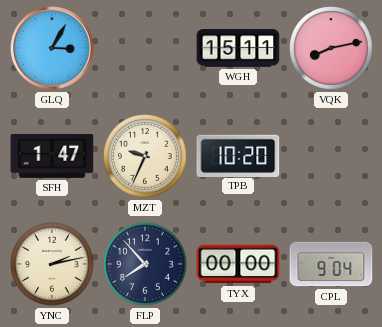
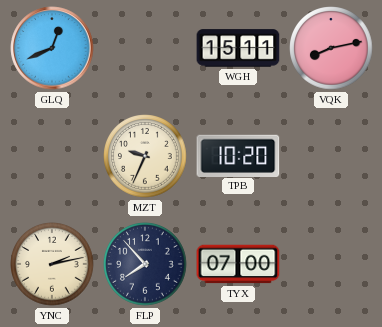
GLQ: 3:05 -> 12:41 (52, 48)
SFH: 1:47 -> none (52, 156)
TYX: 00:00 -> 07:00 (238, 264)
CPL: 9:04 -> none (331, 264)
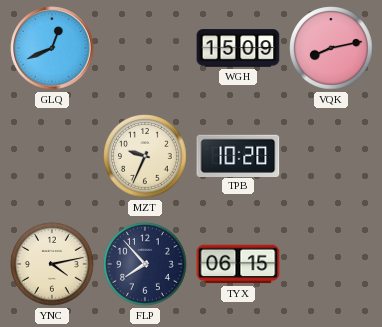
WGH: 15:11 -> 15:09 (238, 48)
YNC: 2:13 -> 4:13 (52, 264)
TYX: 07:00 -> 06:15 (238, 264)
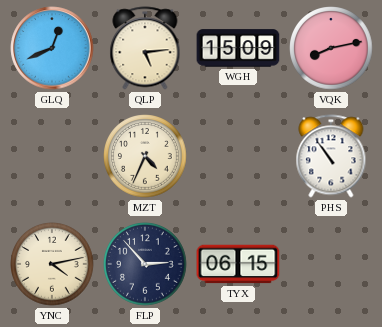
QLP: none -> 5:14 (145, 48)
MZT: 9:34 -> 4:34 (145, 156)
TPB: 10:20 -> none (238, 155)
PHS: none -> 10:54 (331, 156)
FLP: 7:53 -> 2:53 (145, 264)
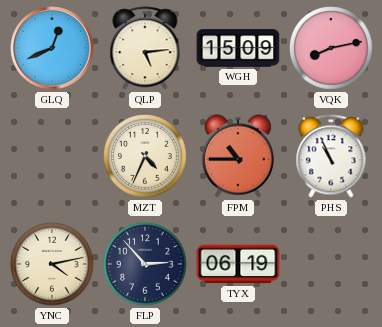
FPM: none -> 10:45 (238, 156)
PHS: 10:54 -> 10:56 (331, 156)
TYX: 06:15 -> 06:19 (238, 264)
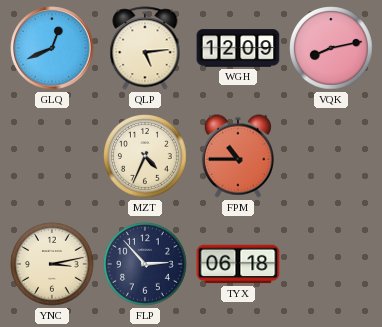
WGH: 15:09 -> 12:09 (238, 48)
PHS: 10:56 -> none (331, 156)
YNC: 4:13 -> 3:13 (52, 264)
TYX: 06:19 -> 06:18 (238, 264)
